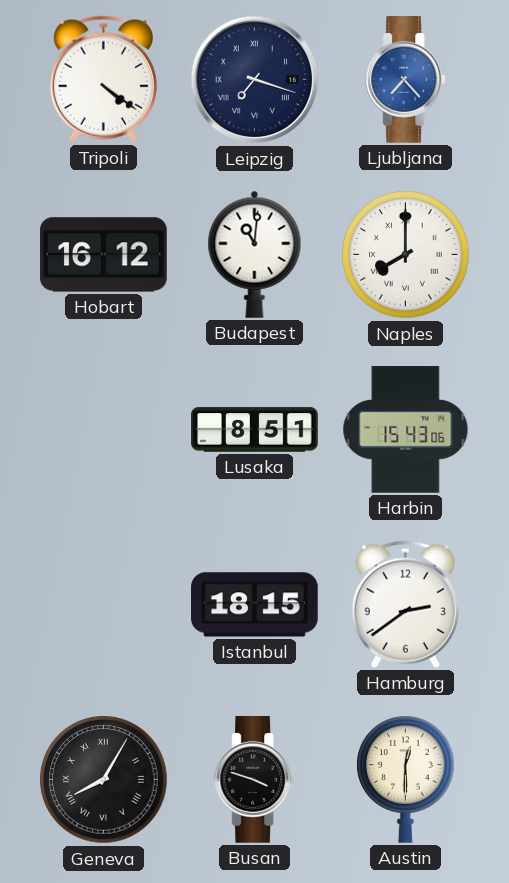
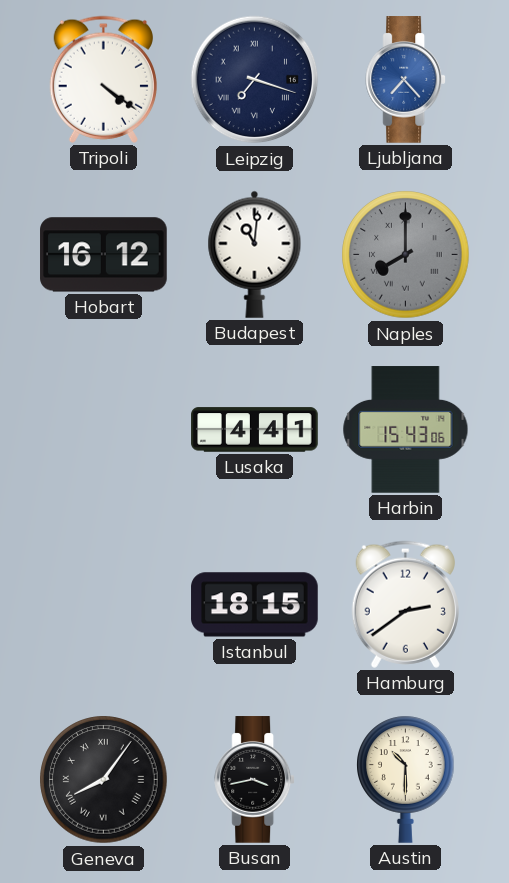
Naples dial: white -> grey (406, 255)
Lusaka: 8:51 -> 4:41 (255, 430)
Geneva: 8:05 -> 8:06 (104, 780)
Busan: 3:48 -> 3:43 (255, 780)
Austin: 12:30 -> 10:30 (406, 779)
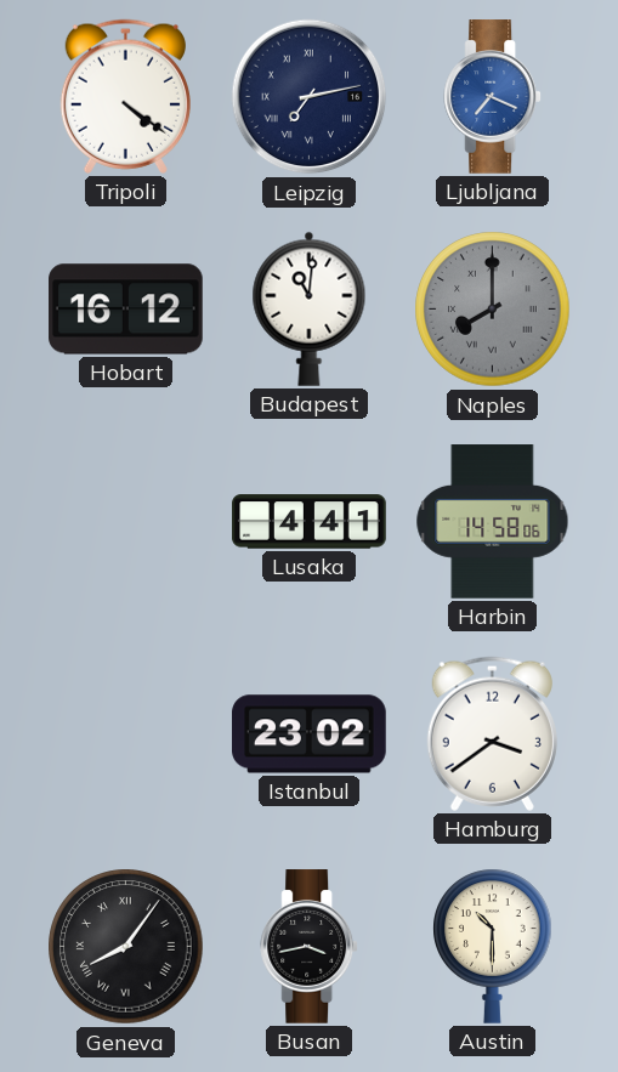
Leipzig: 7:18 -> 7:13 (310, 97)
Ljubljana: 7:23 -> 7:19 (493, 97)
Harbin: 15:43 -> 14:58 (493, 522)
Istanbul: 18:15 -> 23:02 (310, 734)
Hamburg: 2:39 -> 3:39 (492, 733)
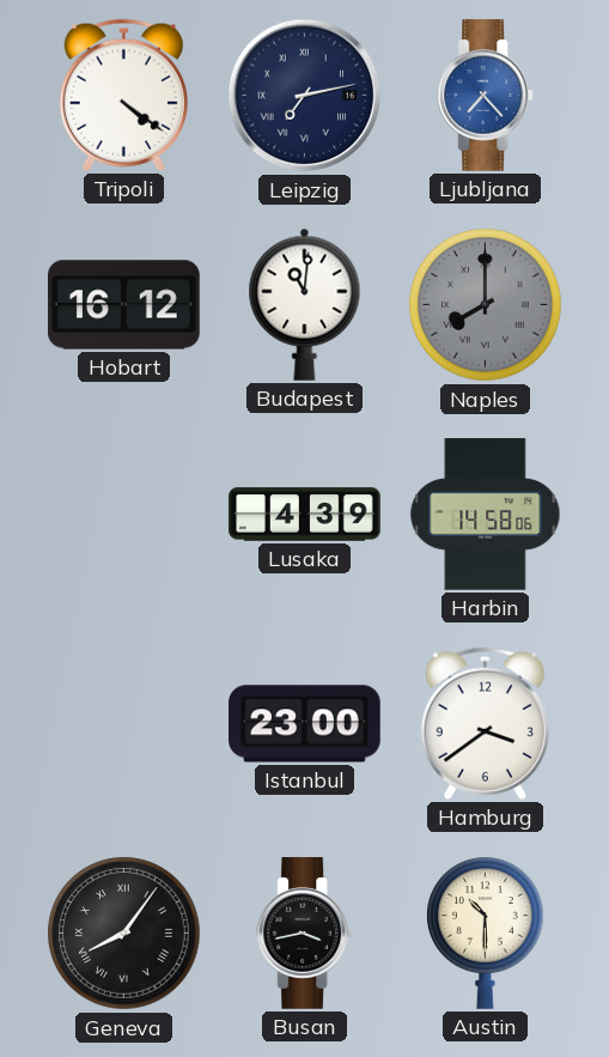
Ljubljana: 7:19 -> 7:23 (486, 96)
Lusaka: 4:41 -> 4:39 (305, 515)
Istanbul: 23:02 -> 23:00 (305, 724)
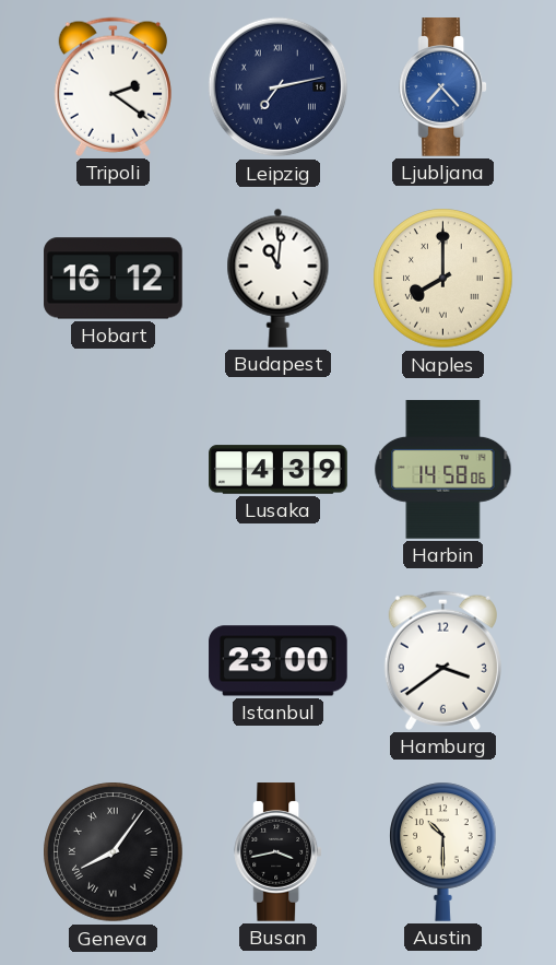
Tripoli: 4:21 -> 2:21 (113, 86)
Naples dial: grey -> cream (443, 279)
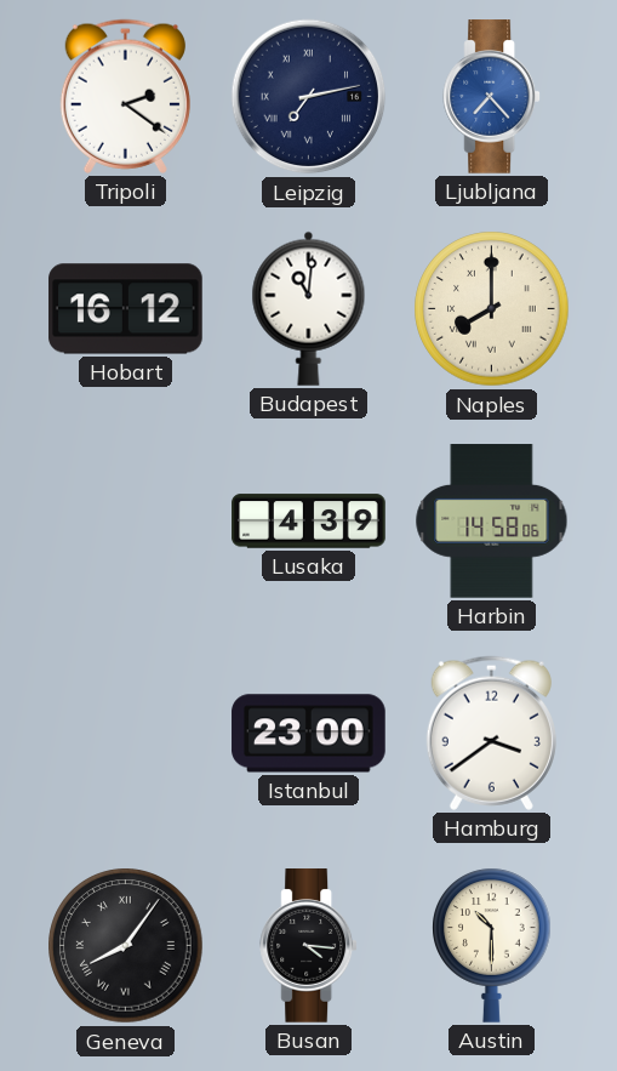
Busan: 3:43 -> 4:16 (309, 946)
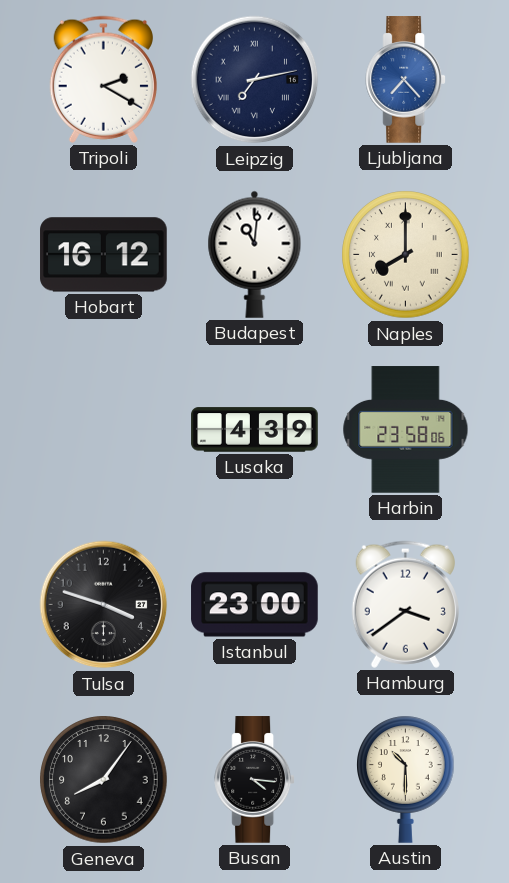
Tripoli: 2:21 -> 2:20 (103, 79)
Harbin: 14:58 -> 23:58 (406, 430)
Tulsa: none -> 3:48 (104, 605)
Geneva numerals: Roman -> Arabic (104, 780)
